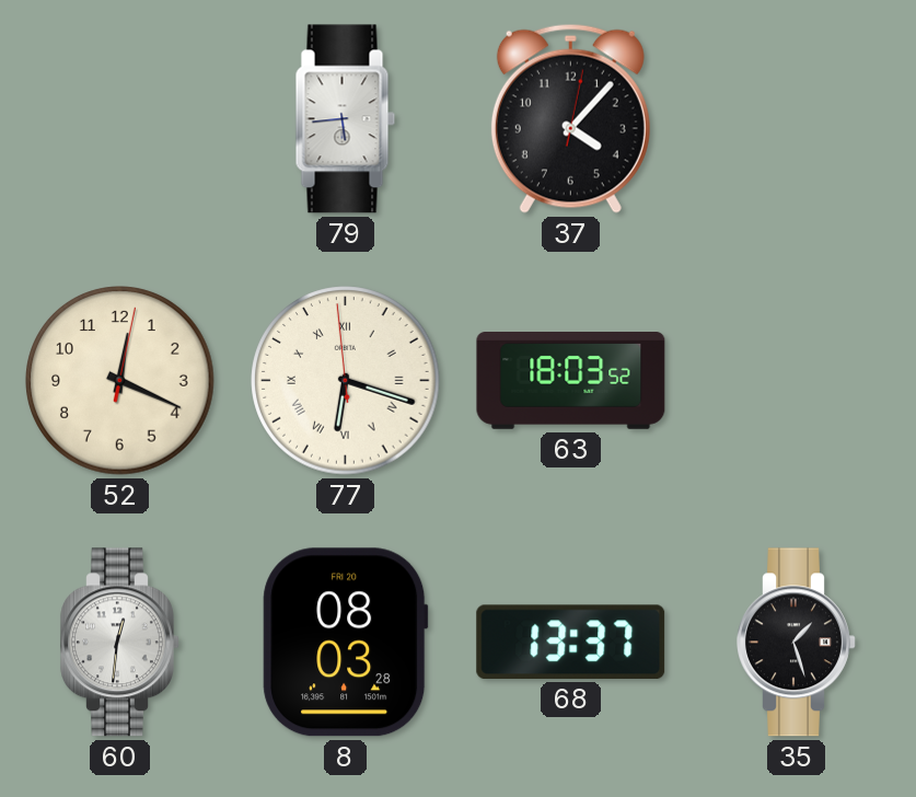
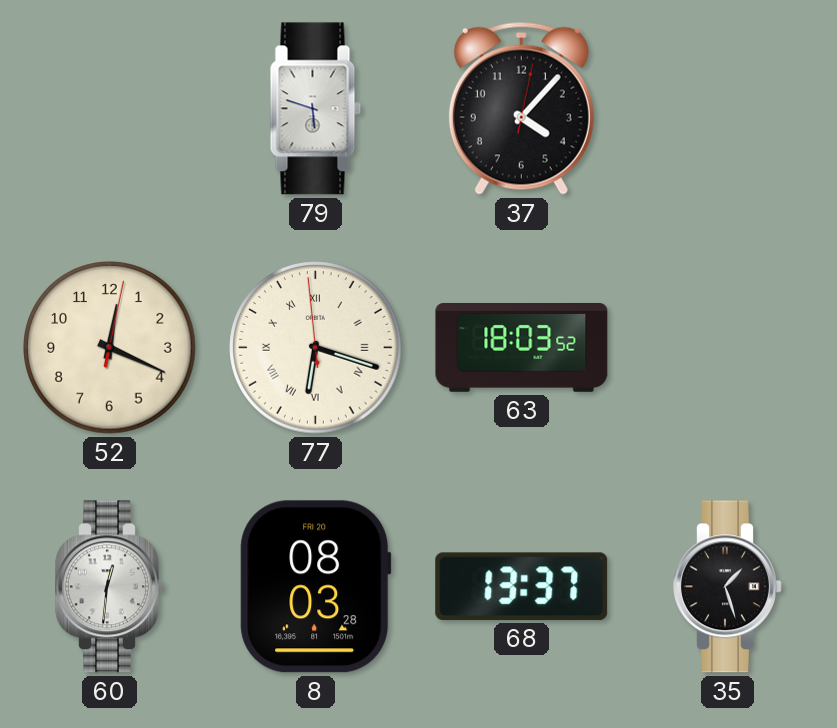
79: 5:44 -> 5:48 (316, 109)
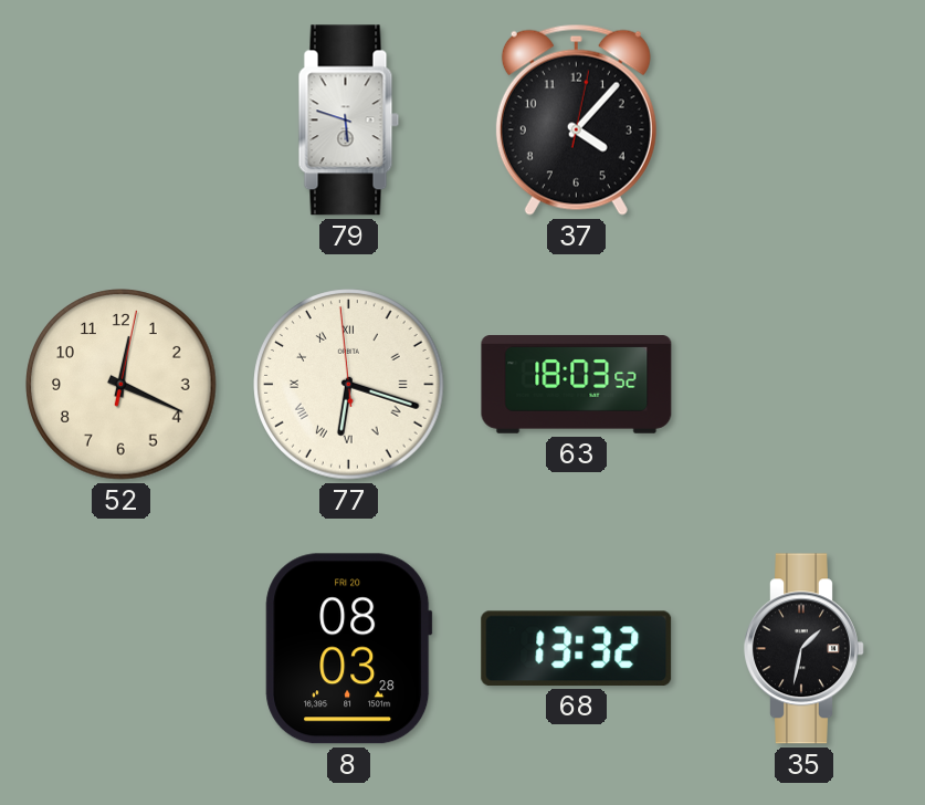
60: 12:31 -> none (110, 587)
68: 13:37 -> 13:32 (577, 648)
35: 1:27 -> 1:32 (805, 649)
